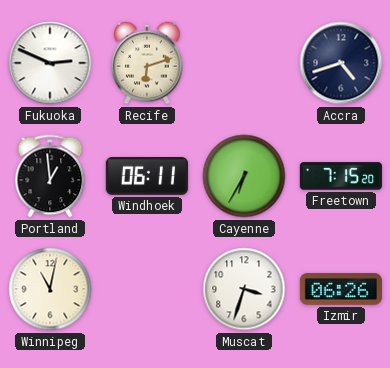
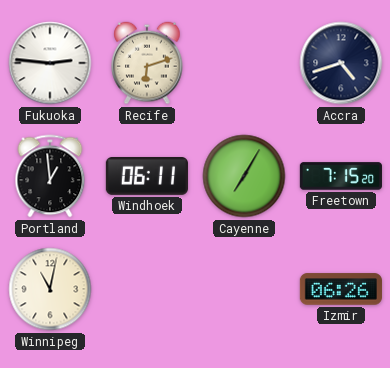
Fukuoka: 2:49 -> 2:46 (50, 63)
Cayenne: 6:35 -> 7:05 (244, 176)
Muscat: 3:33 -> none (244, 289)
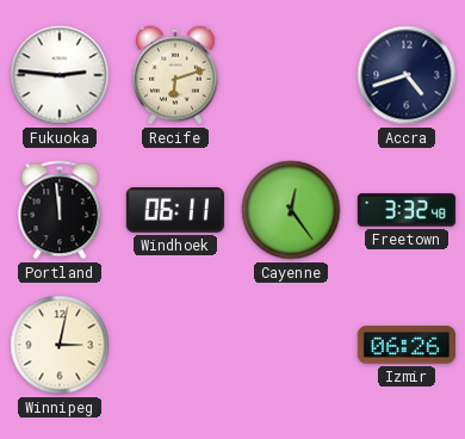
Portland: 12:59 -> 11:59 (60, 210)
Cayenne: 7:05 -> 12:24 (291, 210)
Freetown: 7:15 -> 3:32 (407, 210)
Winnipeg: 11:02 -> 3:02 (60, 345)
